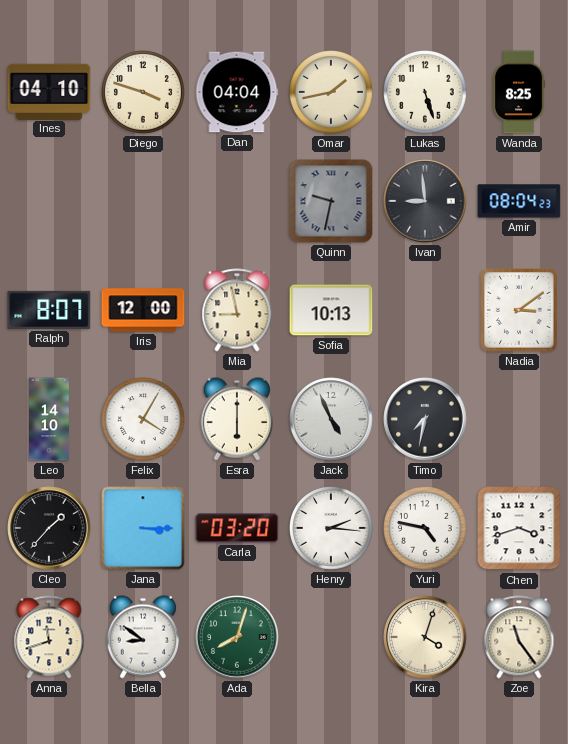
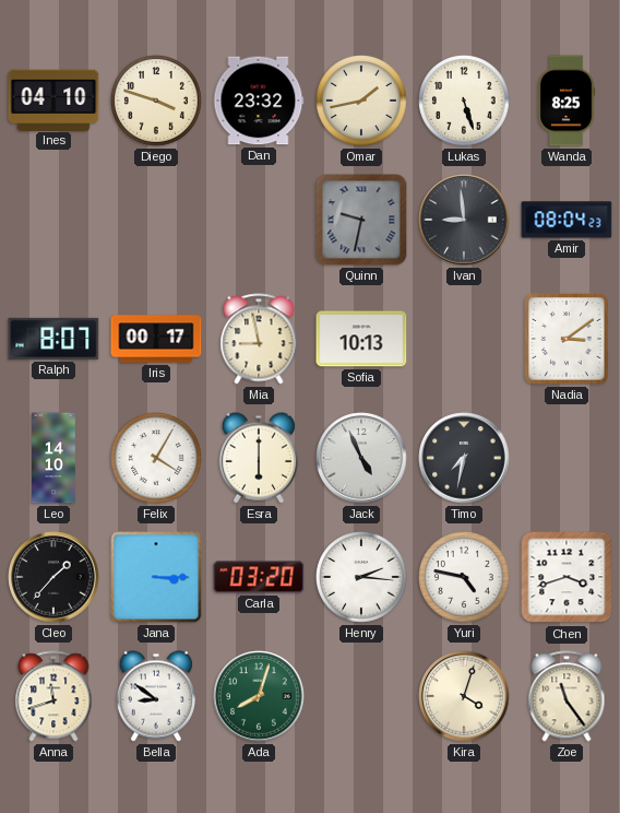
Dan: 04:04 -> 23:32 (259, 101)
Iris: 12:00 -> 00:17 (156, 339)
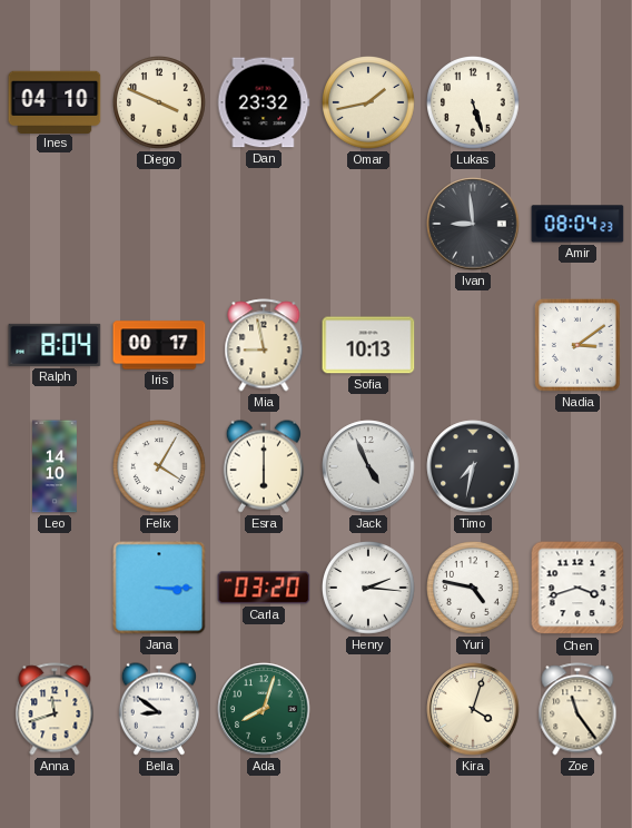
Diego: 3:48 -> 3:49 (160, 103)
Wanda: 8:25 -> none (567, 101)
Quinn: 9:32 -> none (361, 220)
Ralph: 8:07 -> 8:04 (55, 345)
Cleo: 1:37 -> none (53, 577)
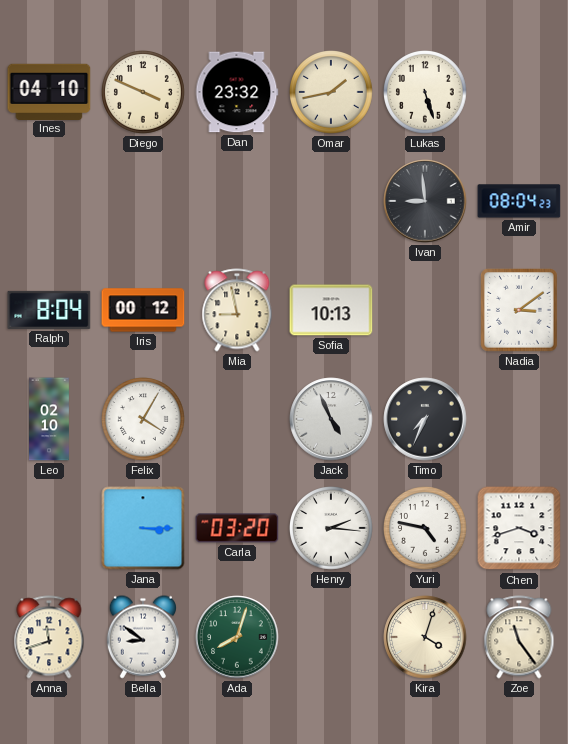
Iris: 00:17 -> 00:12 (143, 310)
Leo: 14:10 -> 02:10 (50, 419)
Esra: 6:00 -> none (264, 466)
Timo: 7:32 -> 7:34 (425, 419)
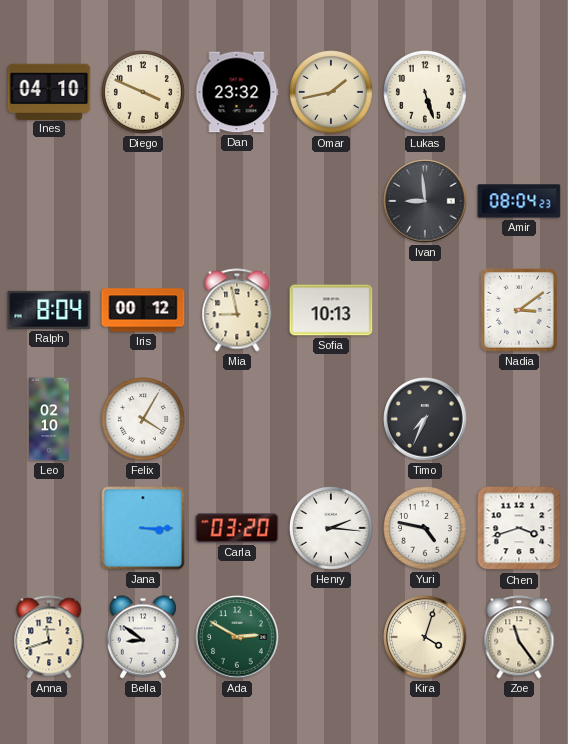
Jack: 4:56 -> none (331, 419)
Ada: 8:03 -> 2:50 (237, 637)
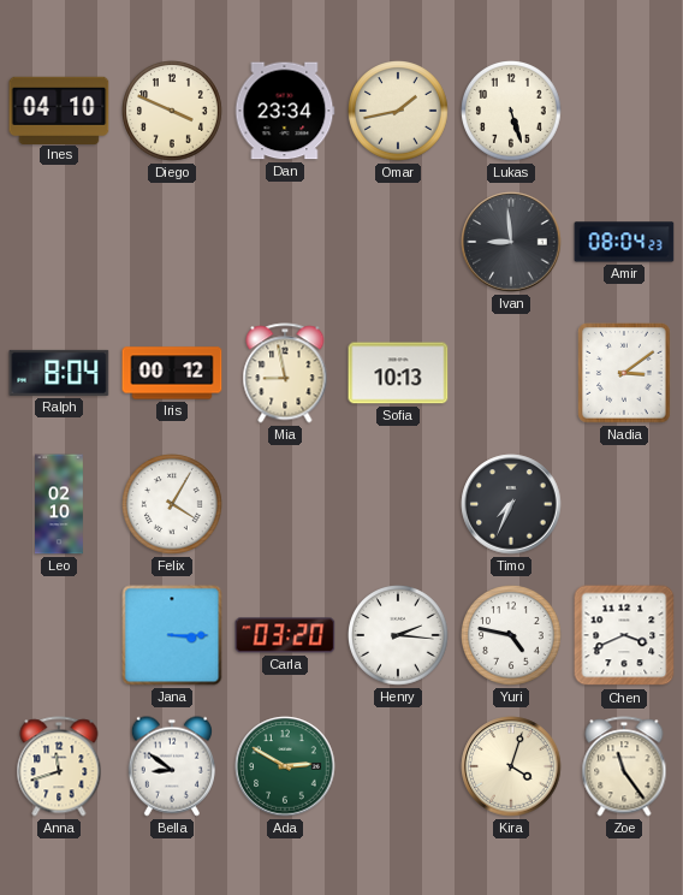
Dan: 23:32 -> 23:34 (285, 111)
Chen: 3:42 -> 3:41 (624, 635)
